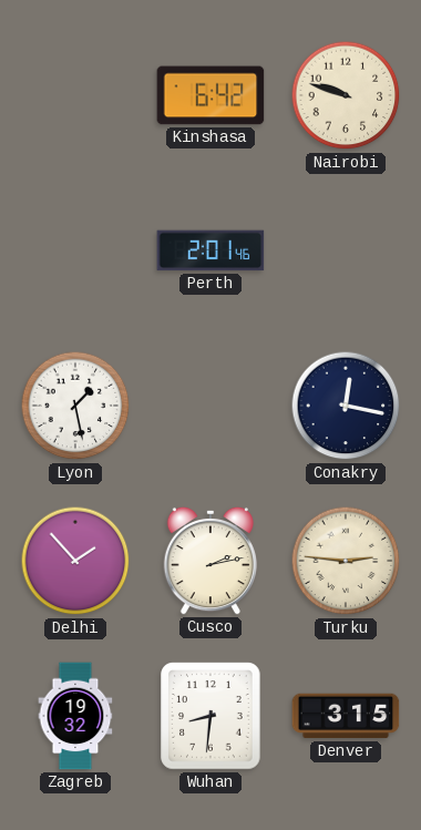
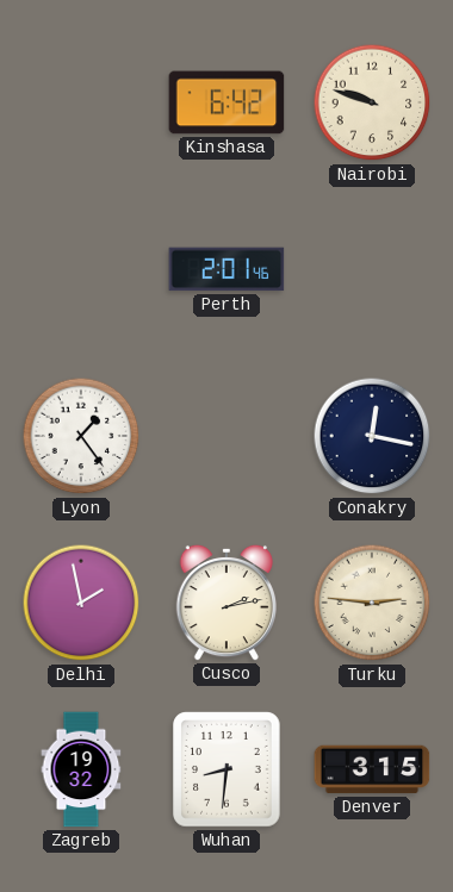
Lyon: 1:28 -> 1:24 (81, 436)
Delhi: 1:53 -> 1:58 (81, 603)
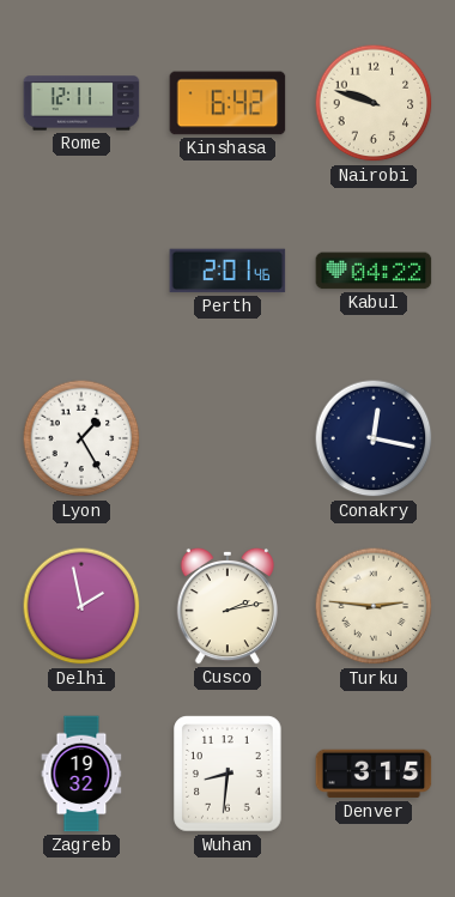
Rome: none -> 12:11 (81, 103)
Kabul: none -> 04:22 (374, 271)
Lyon: 1:24 -> 1:25 (81, 438)
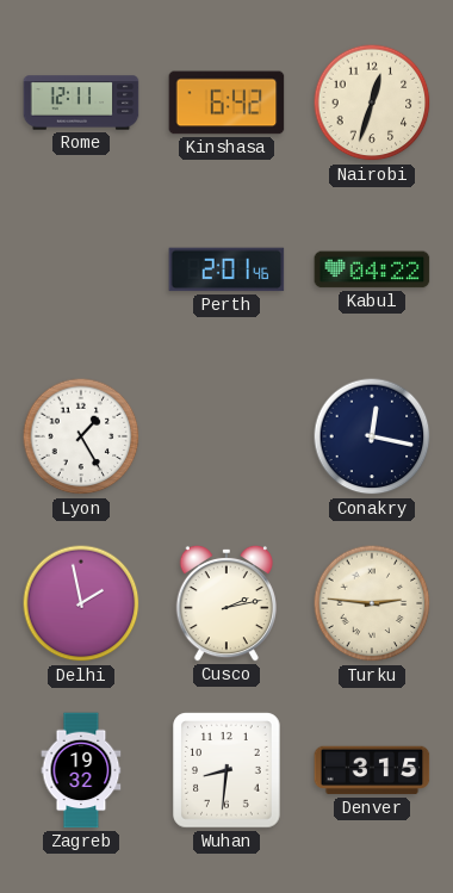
Nairobi: 9:48 -> 12:33 (372, 103)
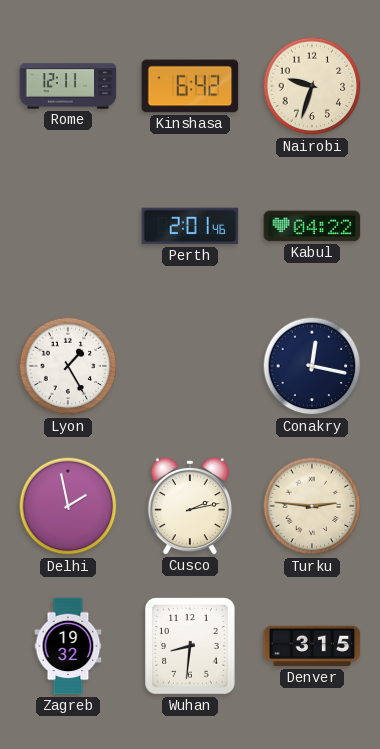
Nairobi: 12:33 -> 9:33 (312, 86)
